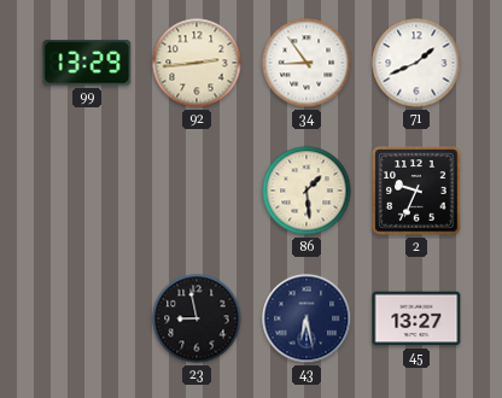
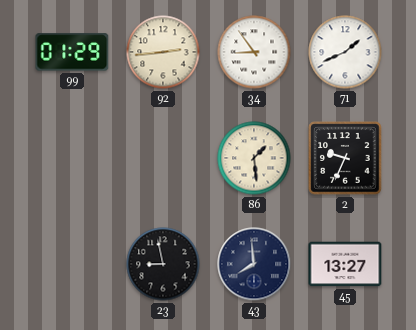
99: 13:29 -> 01:29 (72, 52)
43: 6:28 -> 7:59 (254, 264)
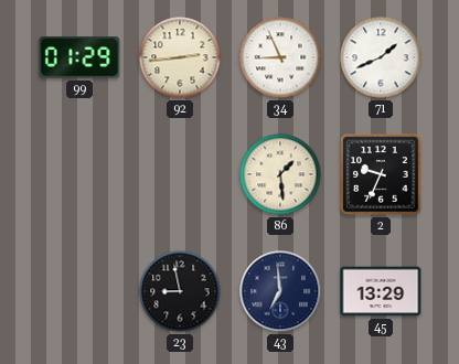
34: 8:54 -> 8:56 (280, 57)
43: 7:59 -> 6:59 (280, 291)
45: 13:27 -> 13:29 (381, 291)
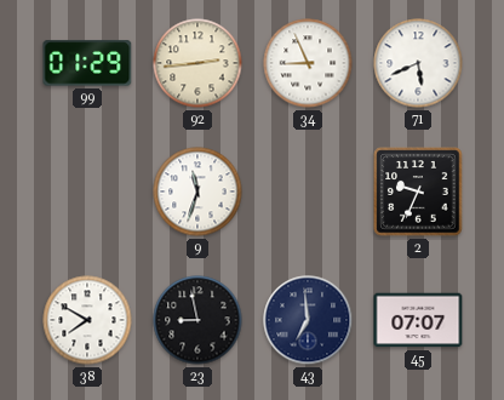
71: 1:41 -> 5:41 (418, 63)
9: none -> 11:33 (197, 192)
86: 1:29 -> none (280, 174)
38: none -> 7:50 (87, 320)
45: 13:29 -> 07:07 (418, 320)
